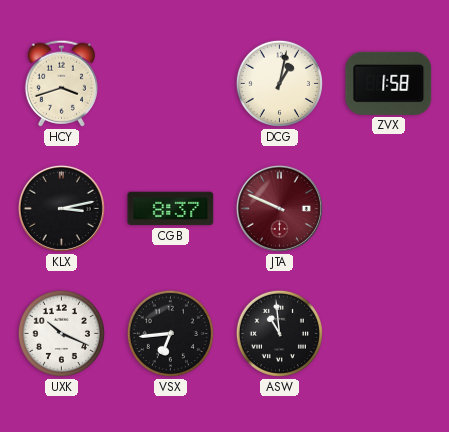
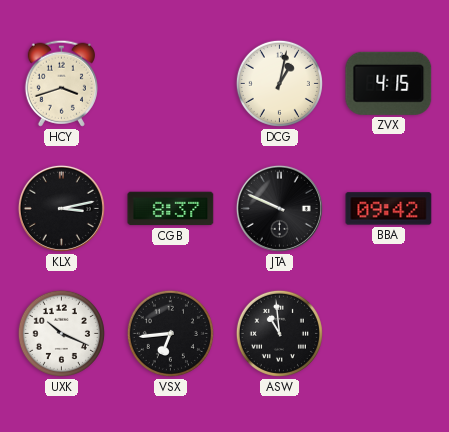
ZVX: 1:58 -> 4:15 (389, 83)
JTA dial: burgundy -> black (279, 208)
BBA: none -> 09:42 (389, 209)
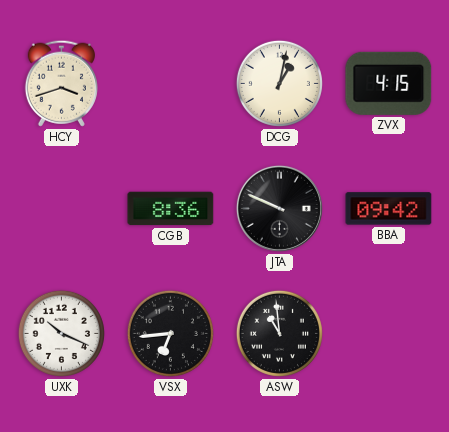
KLX: 3:13 -> none (61, 208)
CGB: 8:37 -> 8:36 (171, 209)
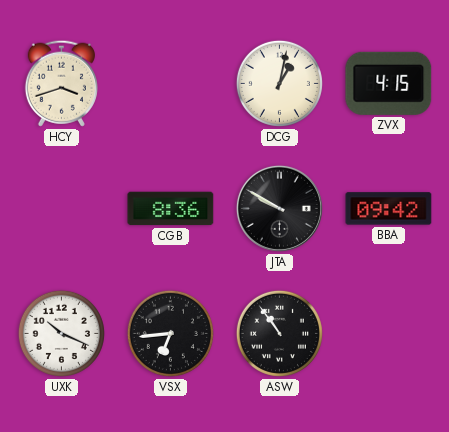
JTA: 9:49 -> 9:50 (279, 208)
ASW: 10:59 -> 10:54 (279, 333)
